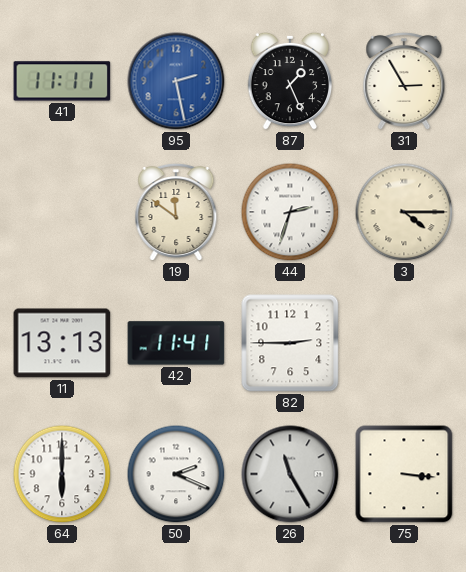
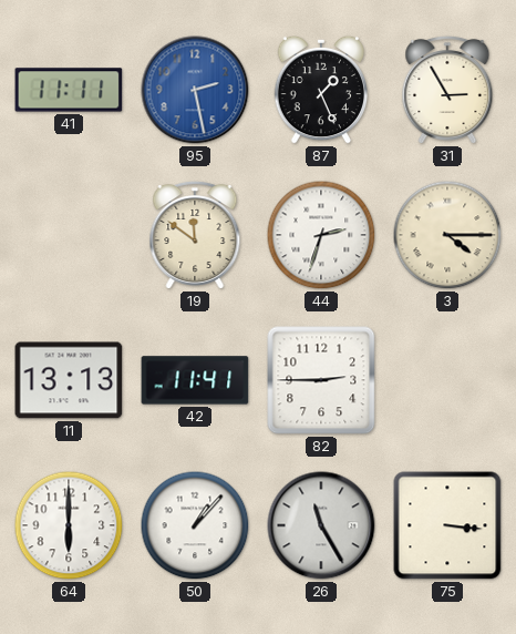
50: 2:19 -> 1:07 (195, 525)
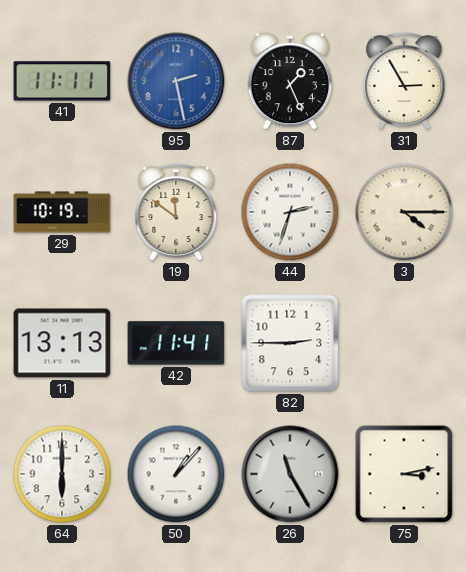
29: none -> 10:19 (62, 212)
75: 3:16 -> 3:13 (404, 474)
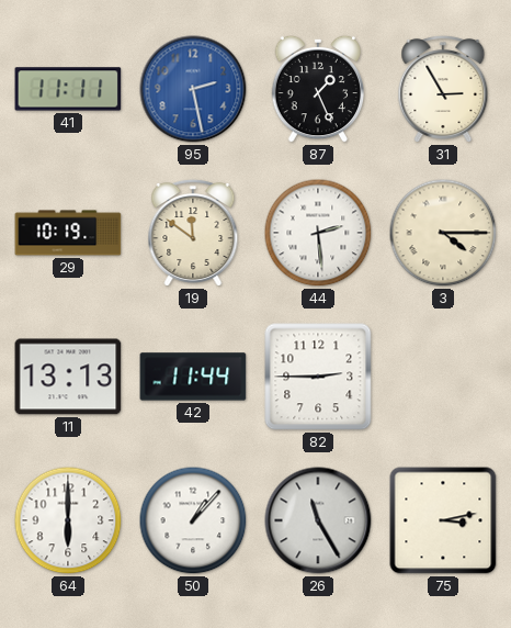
44: 2:33 -> 2:29 (318, 233)
42: 11:41 -> 11:44 (193, 377)
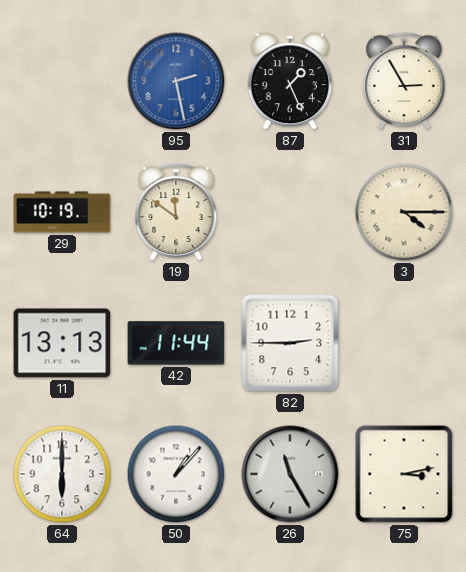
41: 11:11 -> none (68, 89)
44: 2:29 -> none (318, 233)
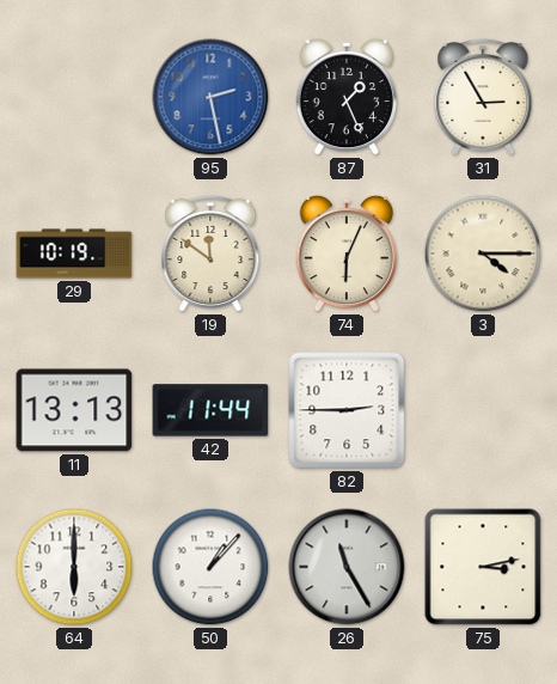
74: none -> 6:04 (347, 254)
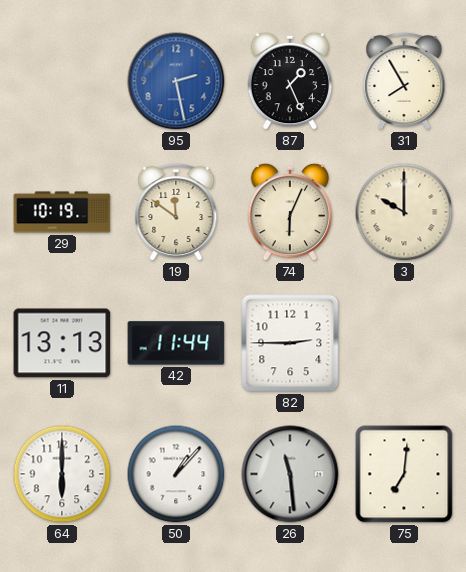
31: 2:55 -> 7:55 (404, 81)
3: 4:15 -> 10:00 (404, 212)
26: 11:25 -> 11:29 (290, 474)
75: 3:13 -> 7:01 (404, 474)
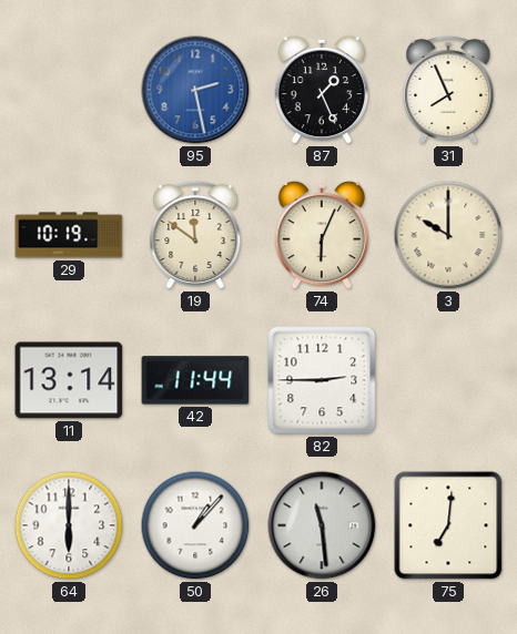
31: 7:55 -> 7:56 (448, 90)
11: 13:13 -> 13:14 (69, 380)
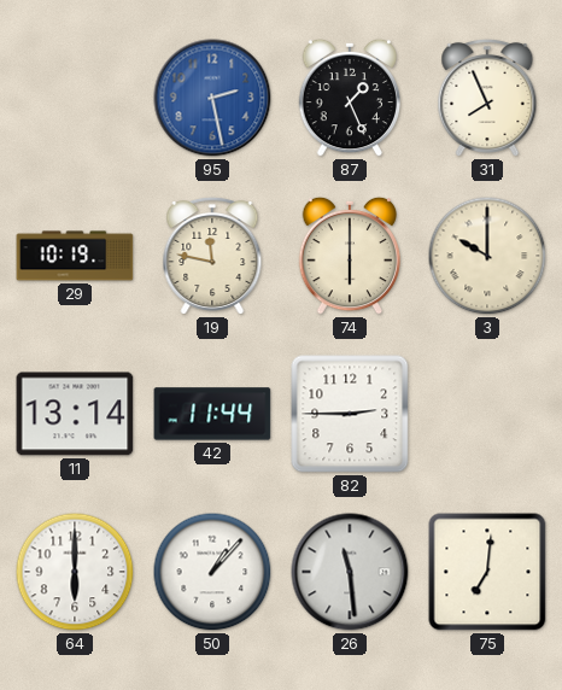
19: 11:51 -> 11:47 (212, 256)
74: 6:04 -> 6:00 (350, 256)
